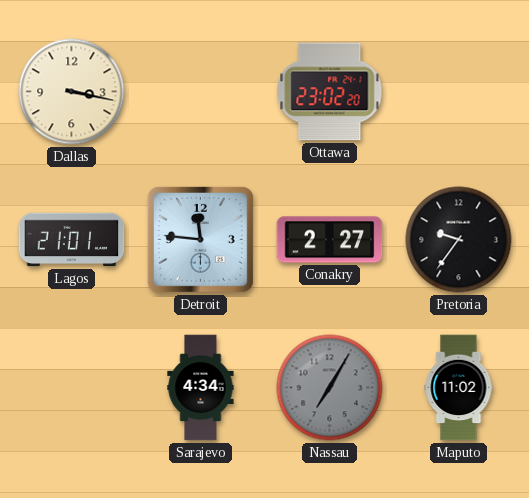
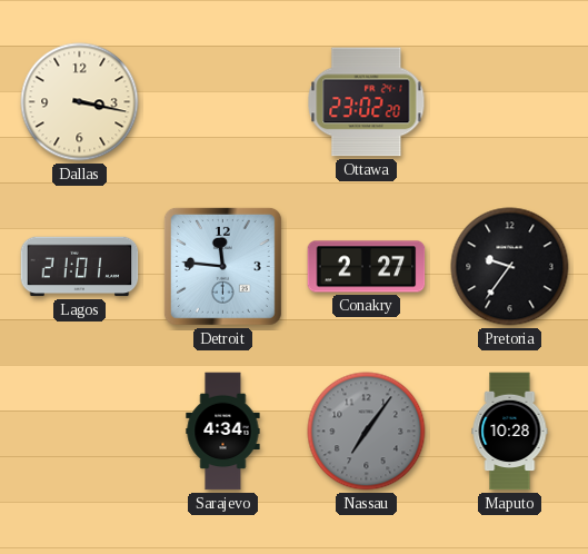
Nassau: 7:05 -> 7:06 (367, 432)
Maputo: 11:02 -> 10:28 (510, 432)
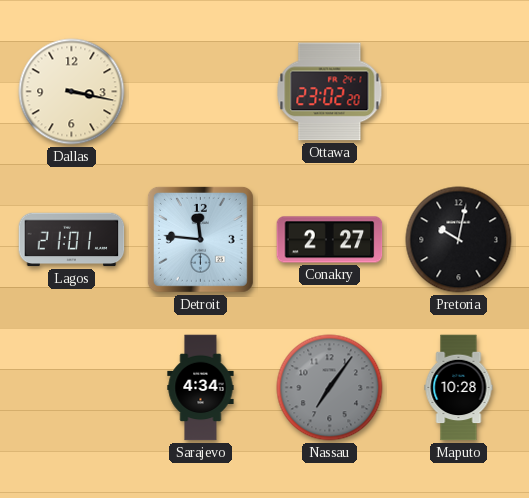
Pretoria: 9:36 -> 10:02 (459, 240)
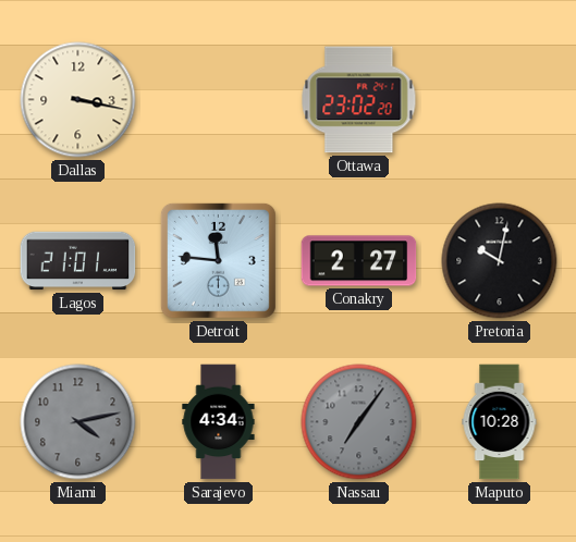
Miami: none -> 4:13 (78, 422)
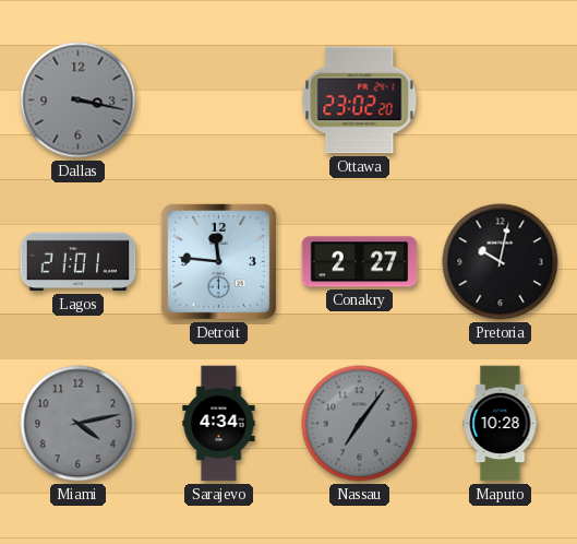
Dallas dial: cream -> grey (79, 100)
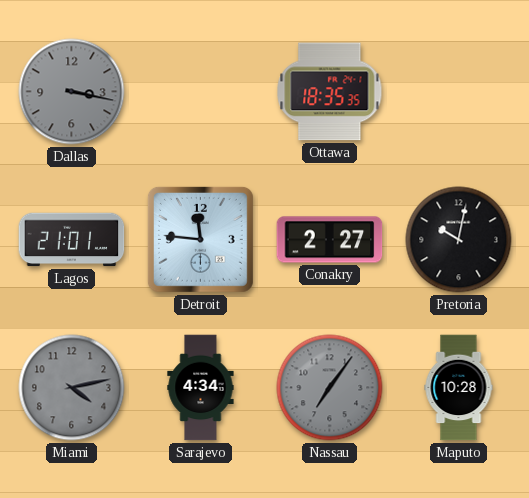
Ottawa: 23:02 -> 18:35 (330, 92)
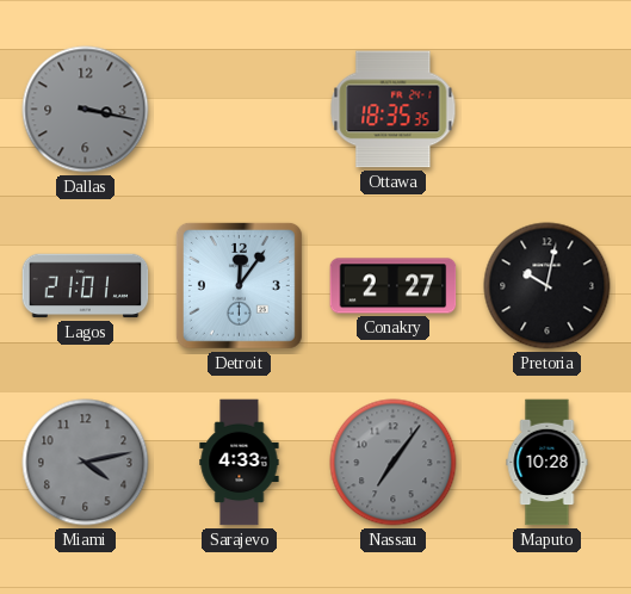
Detroit: 11:46 -> 12:06 (239, 285)
Sarajevo: 4:34 -> 4:33 (240, 463)
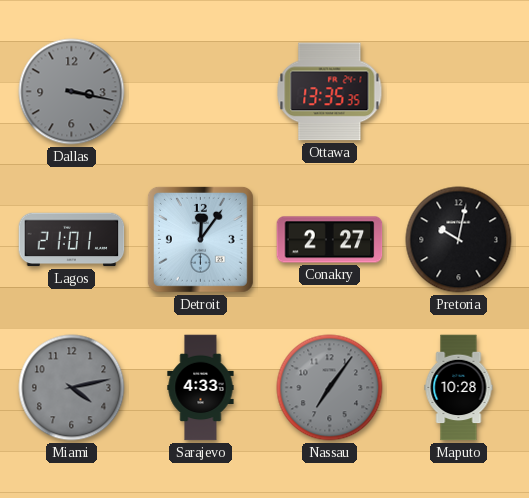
Ottawa: 18:35 -> 13:35 (330, 92)
